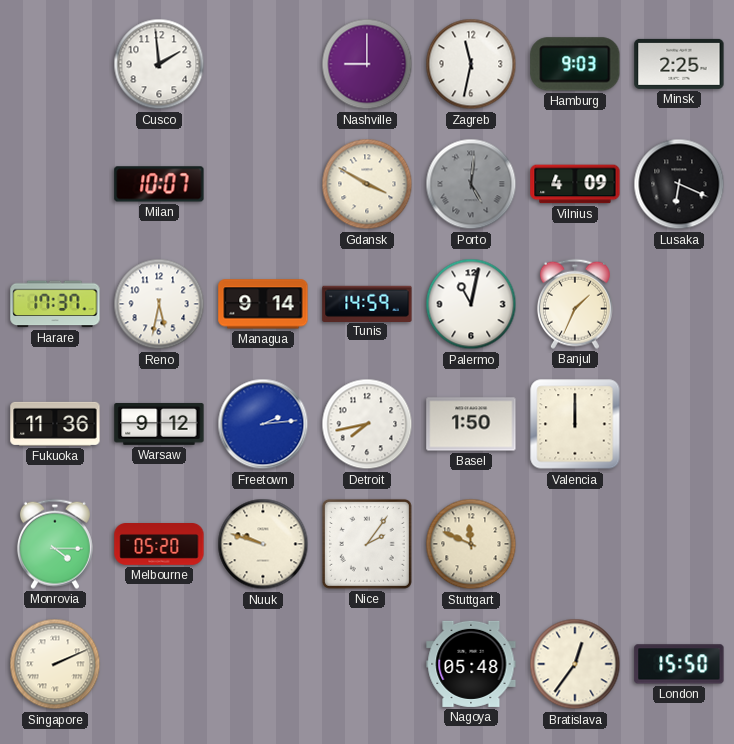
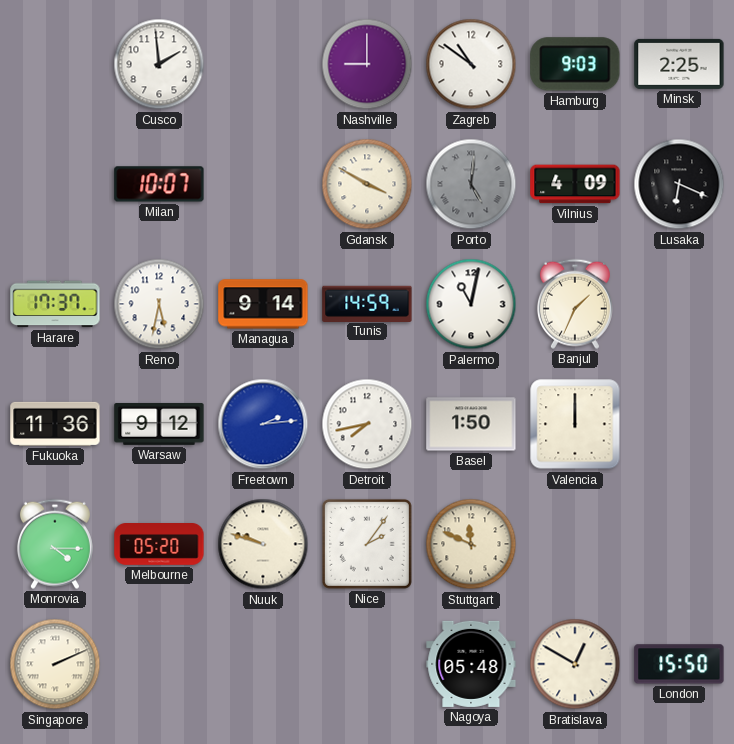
Zagreb: 11:32 -> 10:51 (471, 64)
Bratislava: 12:36 -> 12:50 (575, 664)
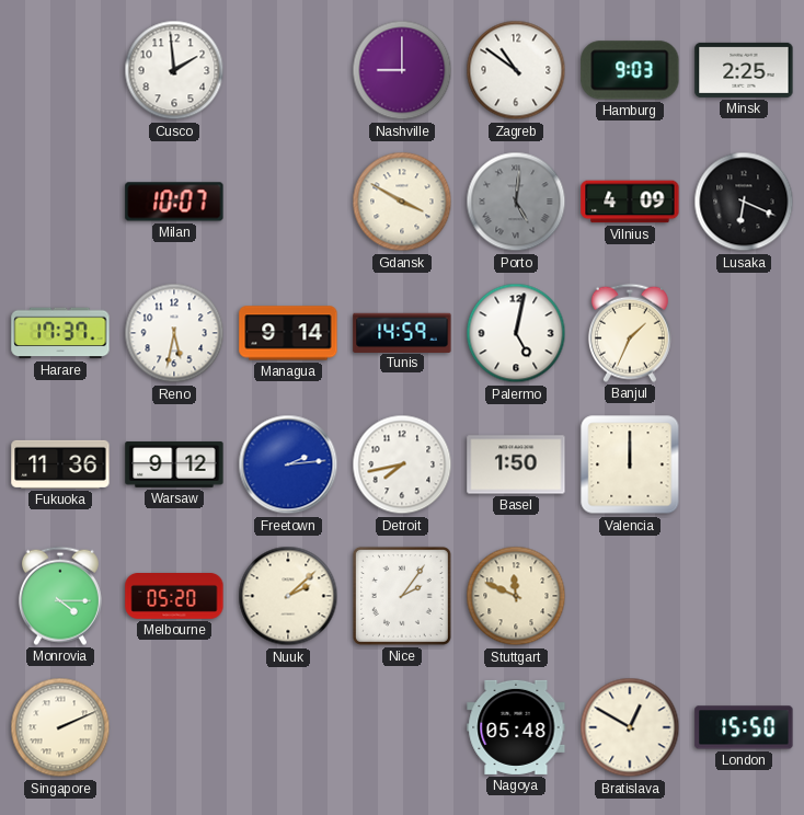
Palermo: 11:02 -> 5:02 (516, 333)
Nuuk: 9:48 -> 2:08 (288, 596)
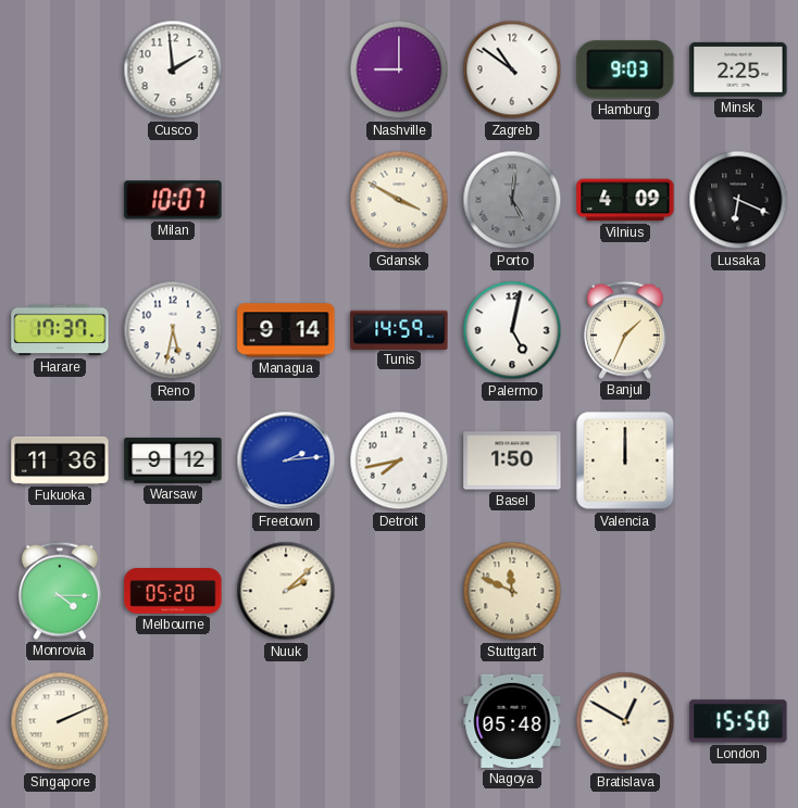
Nice: 2:06 -> none (402, 596)
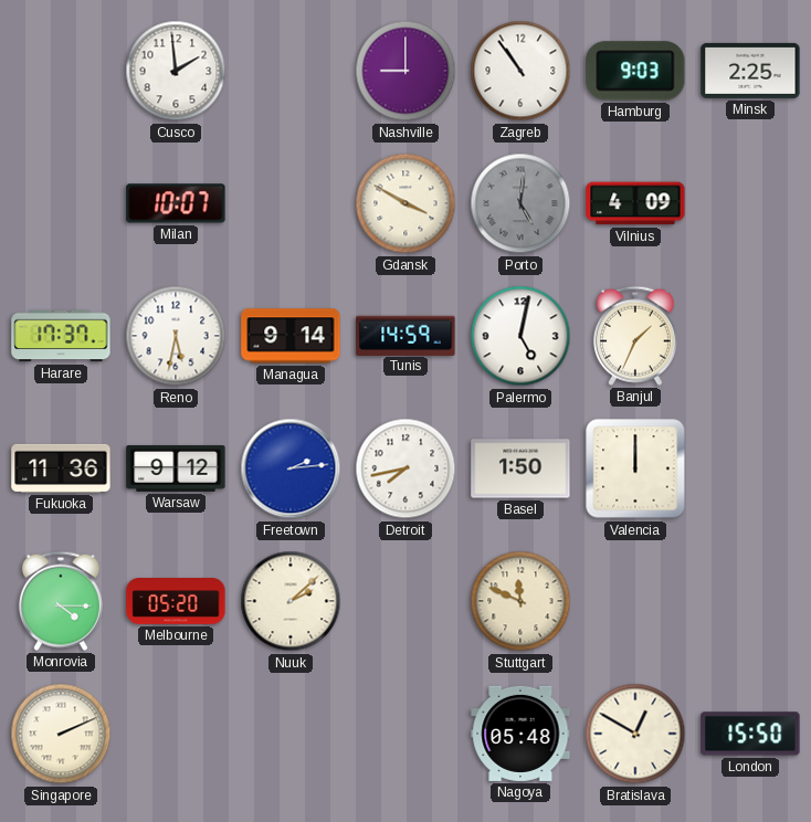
Zagreb: 10:51 -> 10:54 (520, 71)
Lusaka: 6:19 -> none (738, 200)
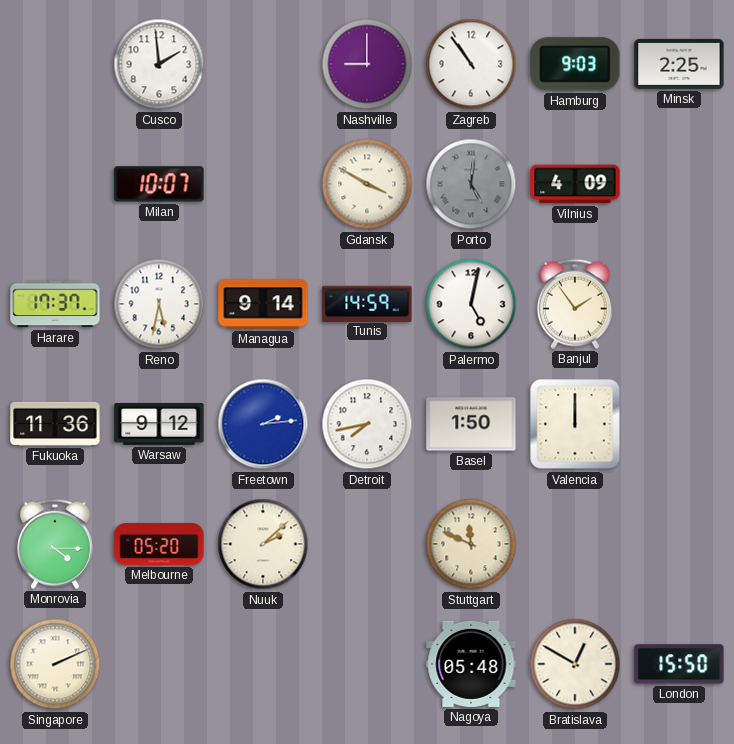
Banjul: 1:34 -> 1:54 (575, 304)
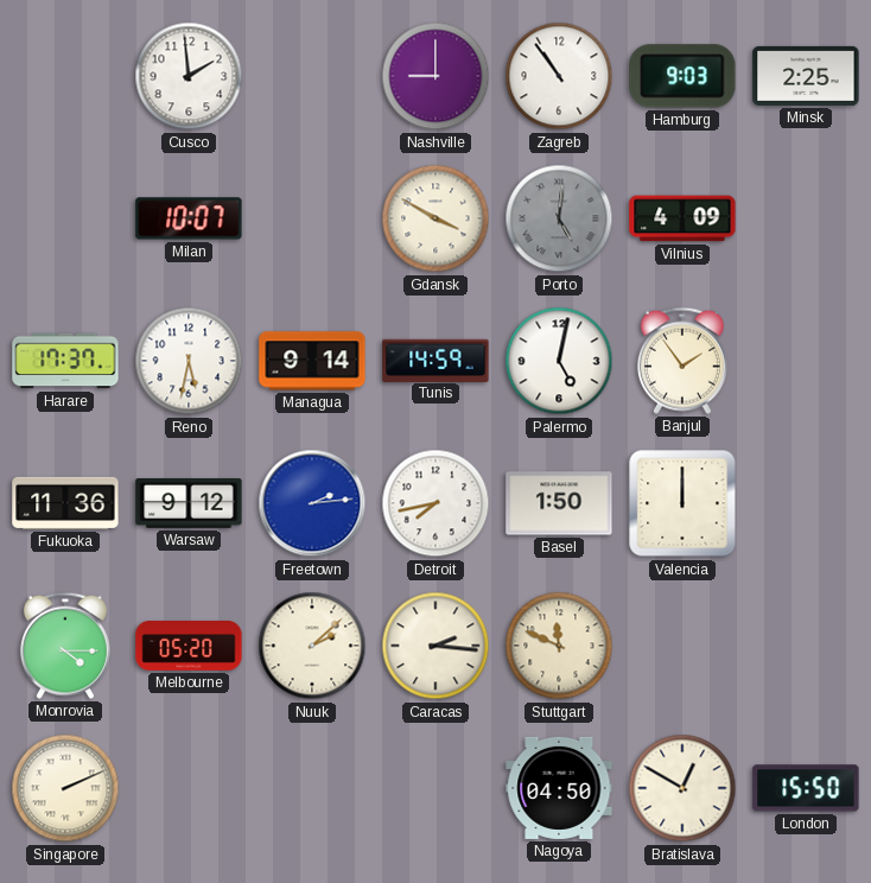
Caracas: none -> 2:16 (435, 646)
Nagoya: 05:48 -> 04:50 (559, 788)
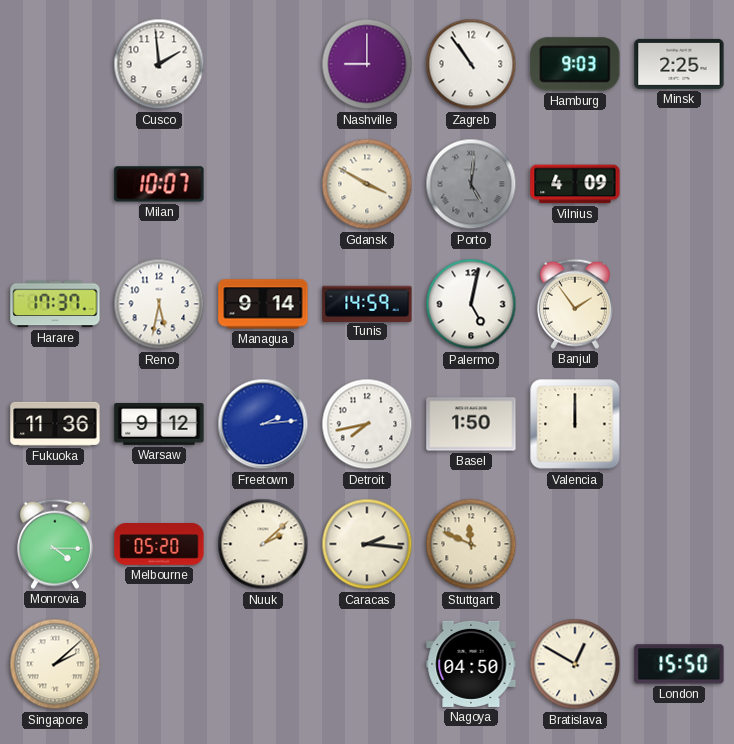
Singapore: 2:11 -> 2:08 (55, 664)
